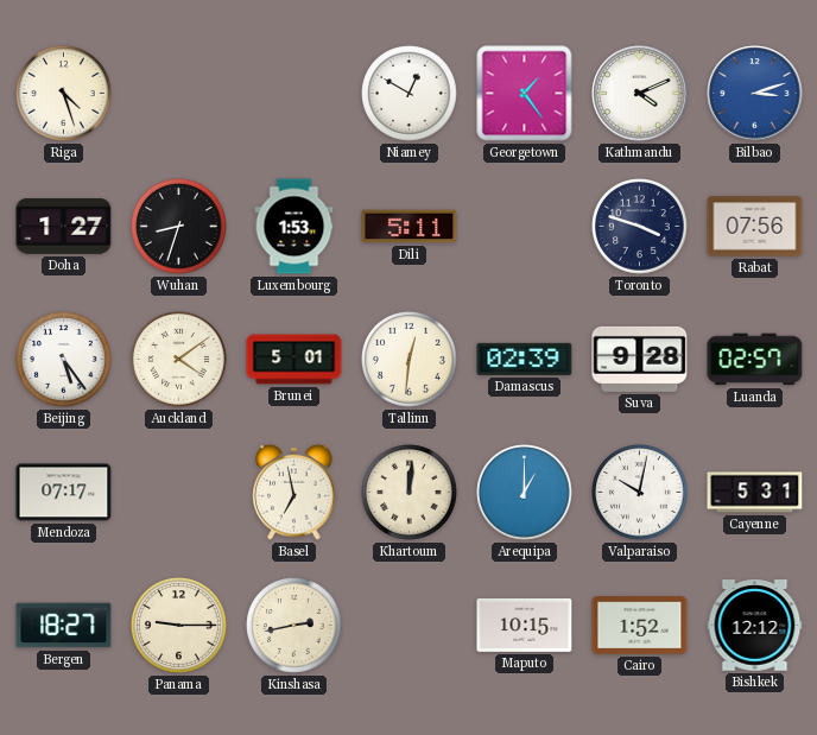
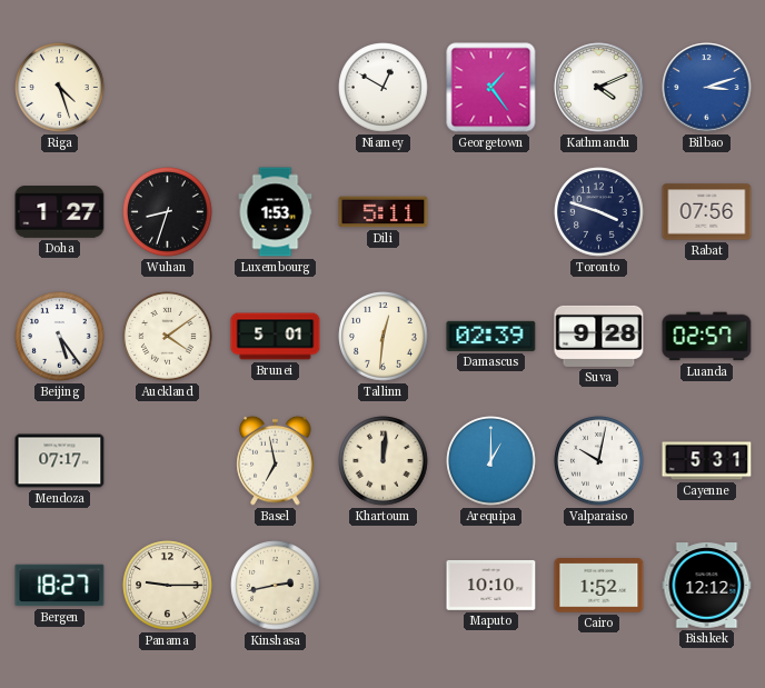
Maputo: 10:15 -> 10:10 (491, 585)
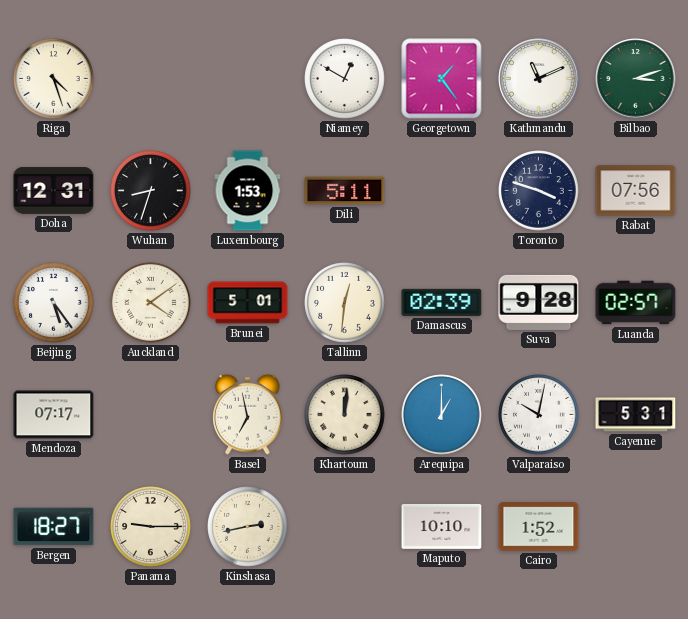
Kathmandu: 4:11 -> 11:11 (539, 79)
Bilbao dial: blue -> green (636, 79)
Doha: 1:27 -> 12:31 (54, 191)
Bishkek: 12:12 -> none (707, 586)
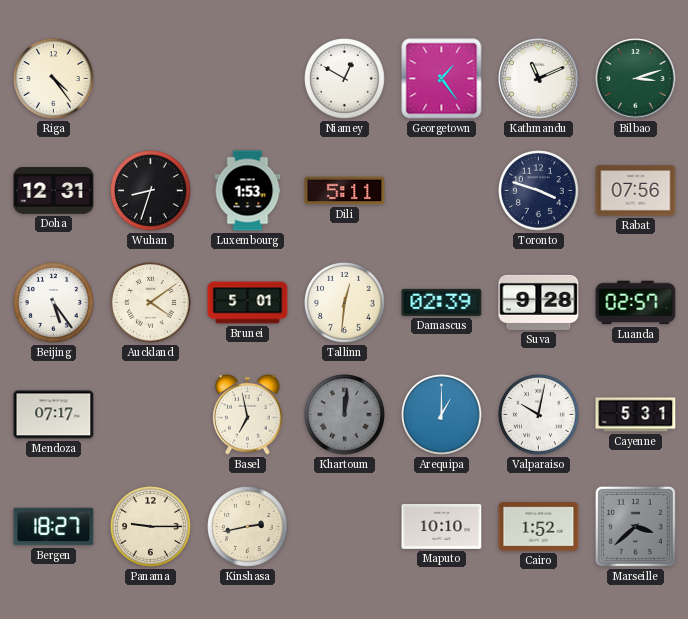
Riga: 4:27 -> 4:24 (54, 79)
Khartoum dial: cream -> grey (345, 415)
Marseille: none -> 3:38 (635, 526)
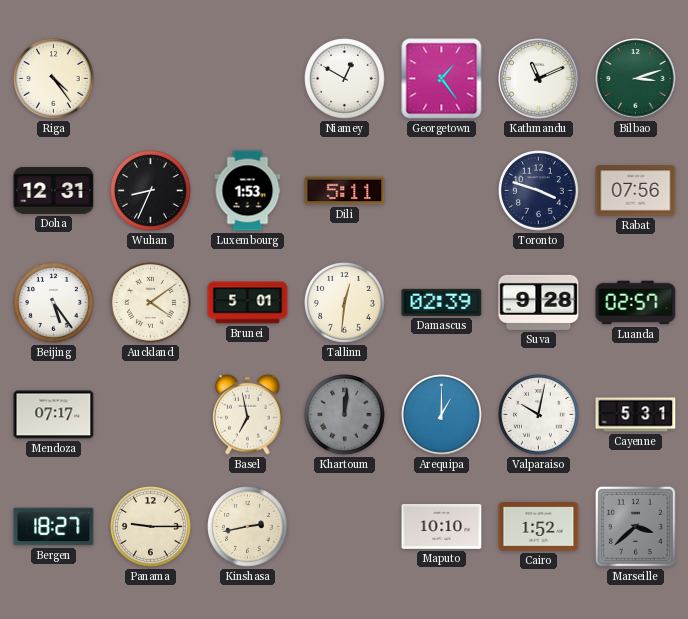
Wuhan: 8:33 -> 8:34 (151, 191)
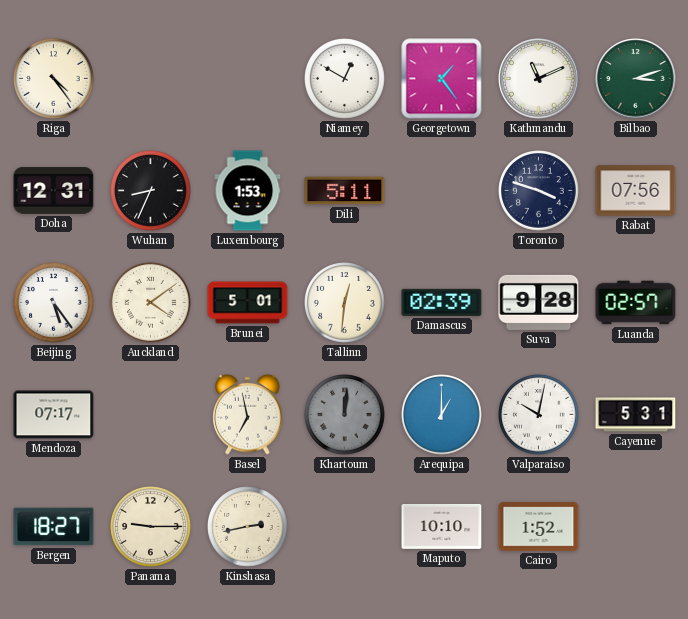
Marseille: 3:38 -> none (635, 526)
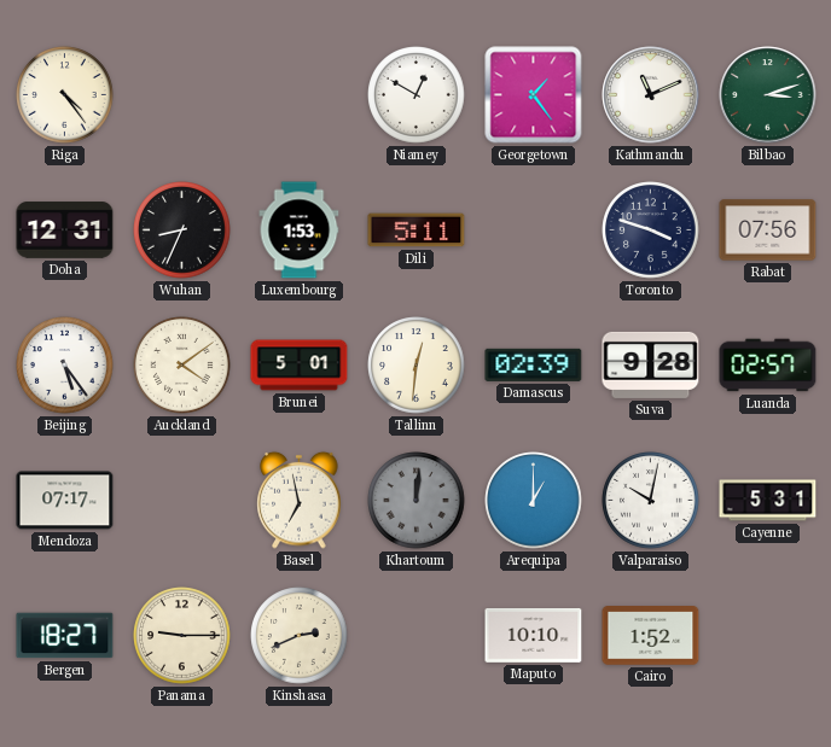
Kinshasa: 2:43 -> 2:41 (300, 636)
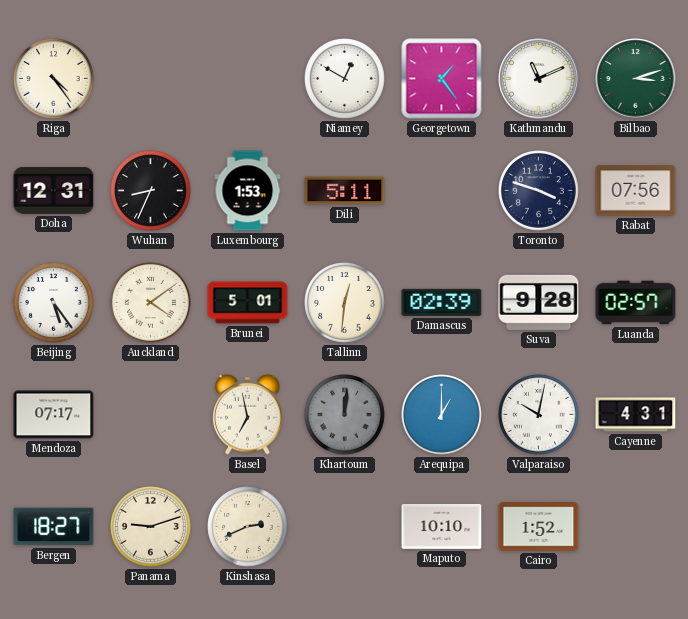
Cayenne: 5:31 -> 4:31 (636, 415)
Panama: 9:15 -> 9:12 (151, 527)
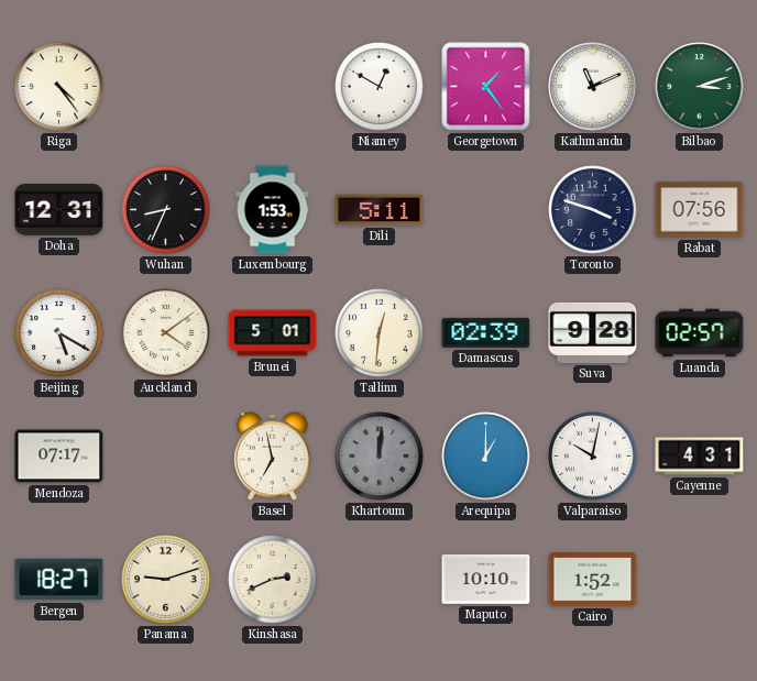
Beijing: 5:24 -> 5:20 (59, 333)
